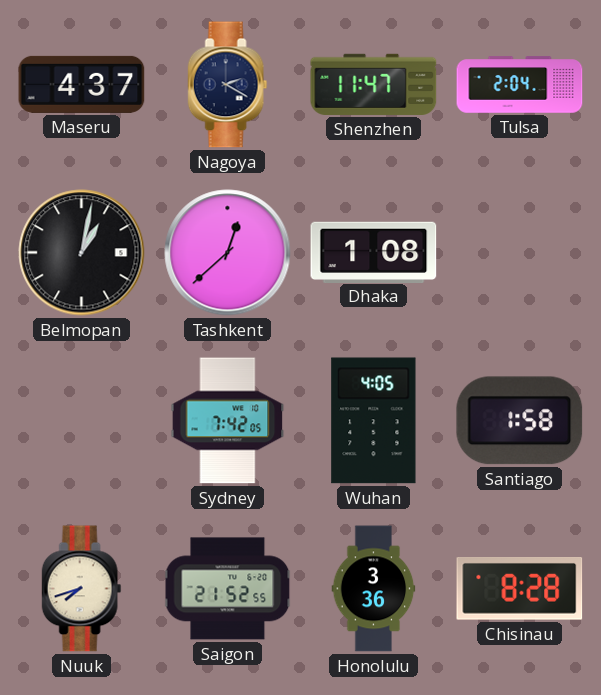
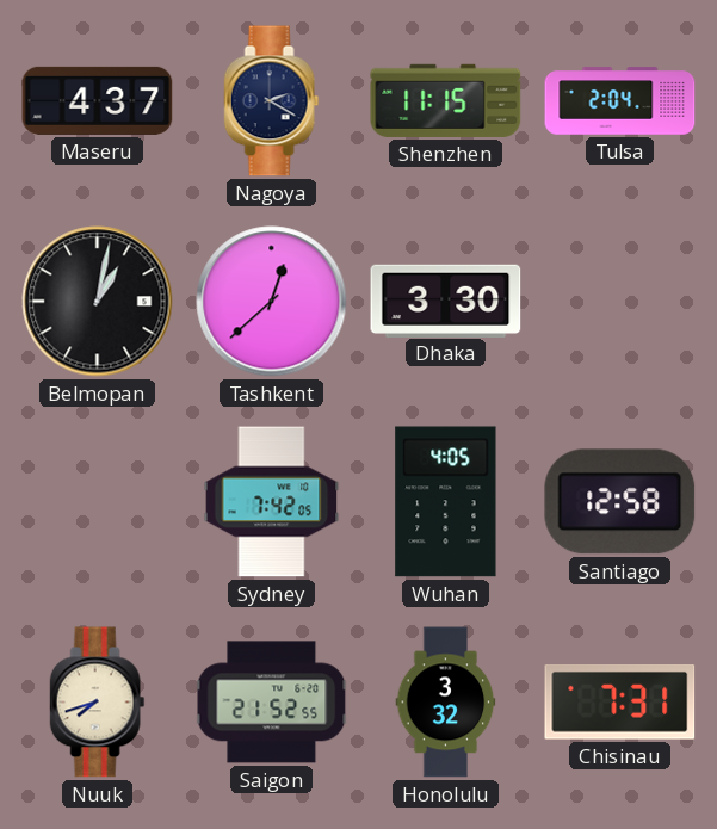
Shenzhen: 11:47 -> 11:15 (446, 100)
Dhaka: 1:08 -> 3:30 (446, 301)
Santiago: 1:58 -> 12:58 (620, 502)
Honolulu: 3:36 -> 3:32 (446, 703)
Chisinau: 8:28 -> 7:31 (620, 703)
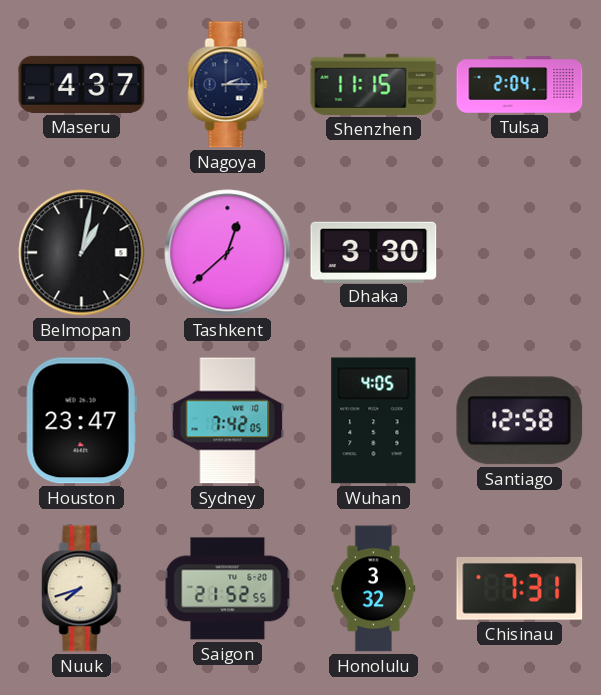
Nagoya: 2:20 -> 2:15 (228, 85)
Houston: none -> 23:47 (81, 421)
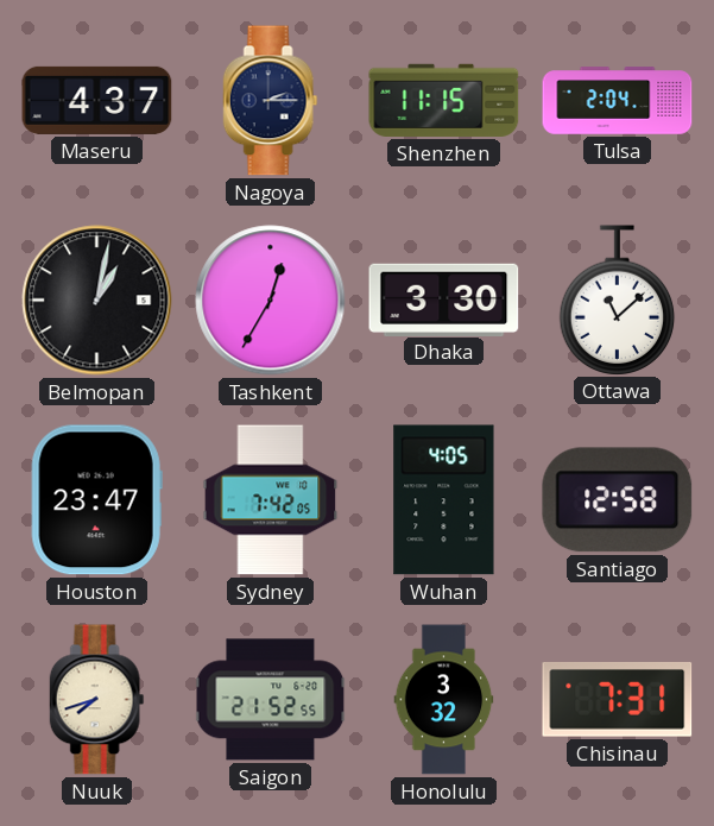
Tashkent: 12:38 -> 12:35 (271, 301)
Ottawa: none -> 11:08 (618, 299)
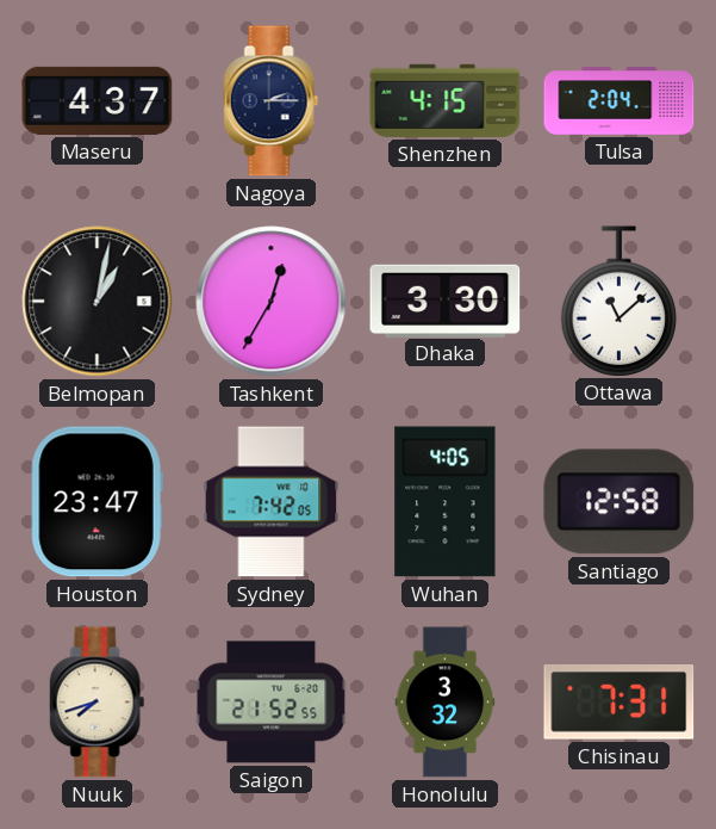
Shenzhen: 11:15 -> 4:15 (446, 100)
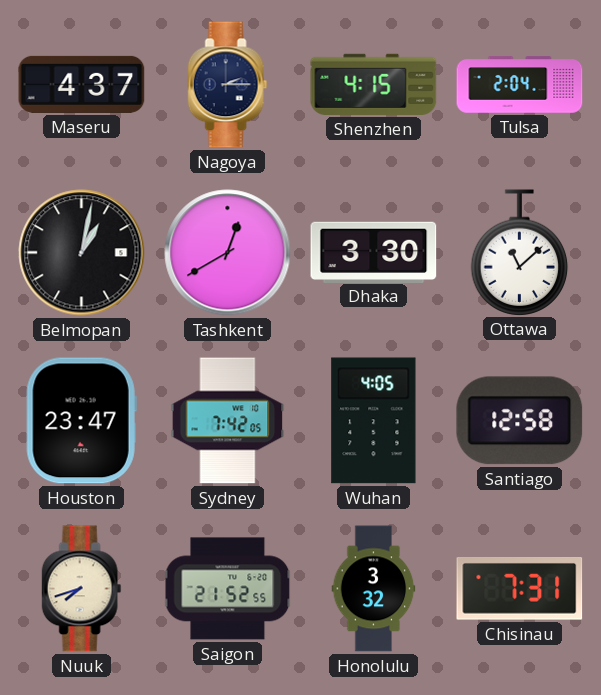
Tashkent: 12:35 -> 12:40 (228, 253)
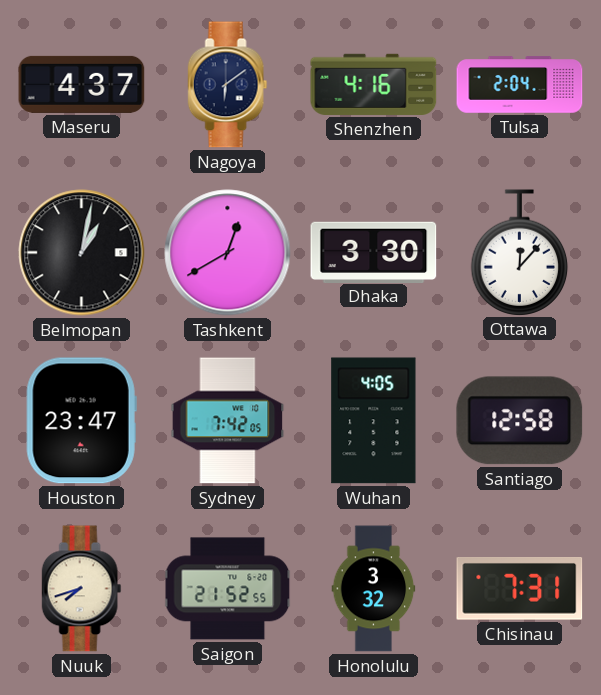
Nagoya: 2:15 -> 6:09 (228, 85)
Shenzhen: 4:15 -> 4:16 (374, 84)
Ottawa: 11:08 -> 12:07 (520, 252)
